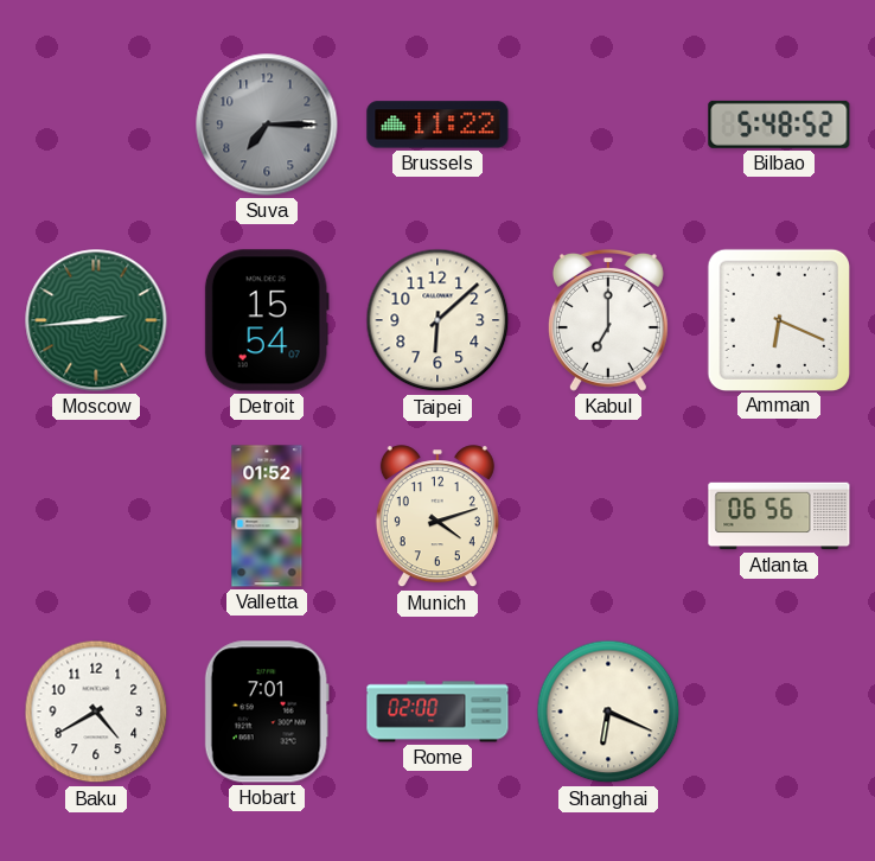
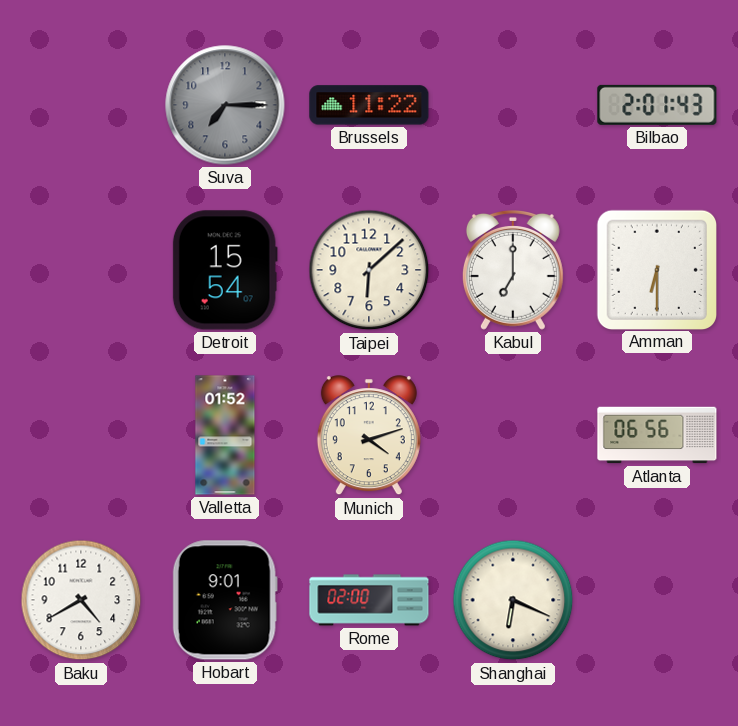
Bilbao: 5:48 -> 2:01 (657, 105)
Moscow: 2:44 -> none (96, 320)
Amman: 6:19 -> 6:30 (656, 269)
Hobart: 7:01 -> 9:01 (225, 600)
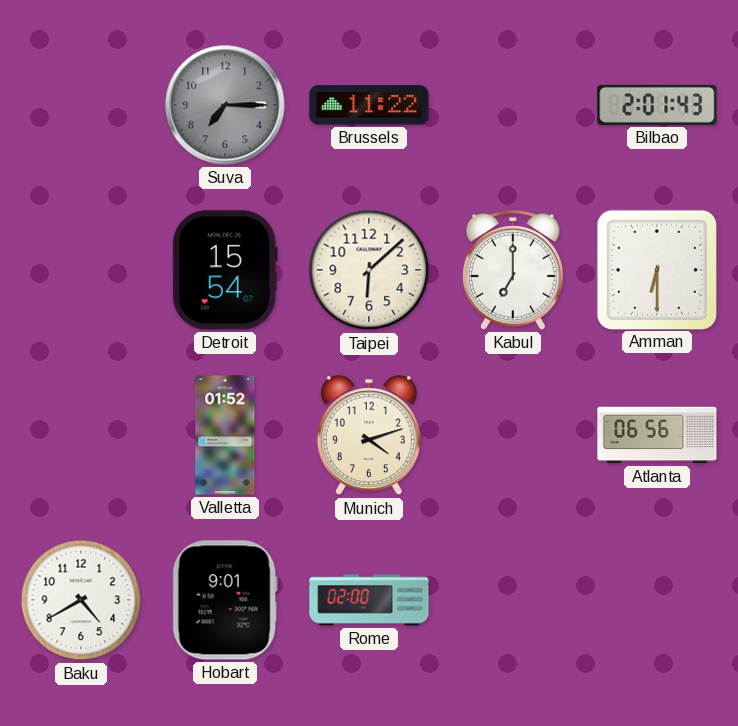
Shanghai: 6:19 -> none (513, 600)
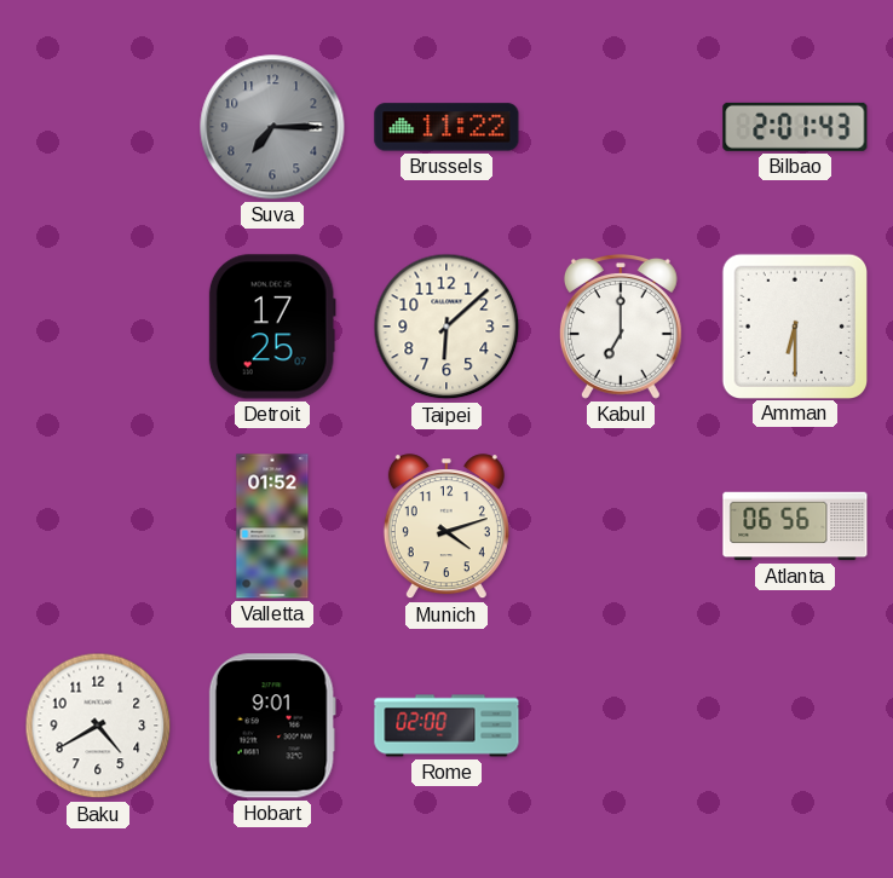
Detroit: 15:54 -> 17:25 (272, 327)
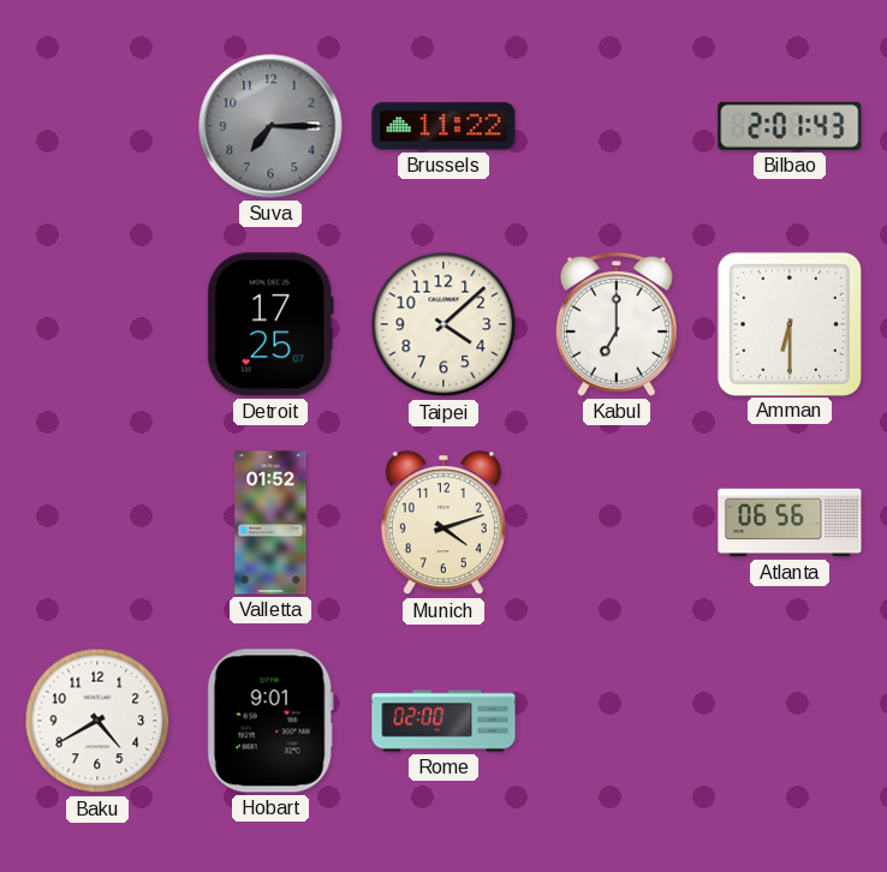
Taipei: 6:08 -> 4:08 (443, 324)
